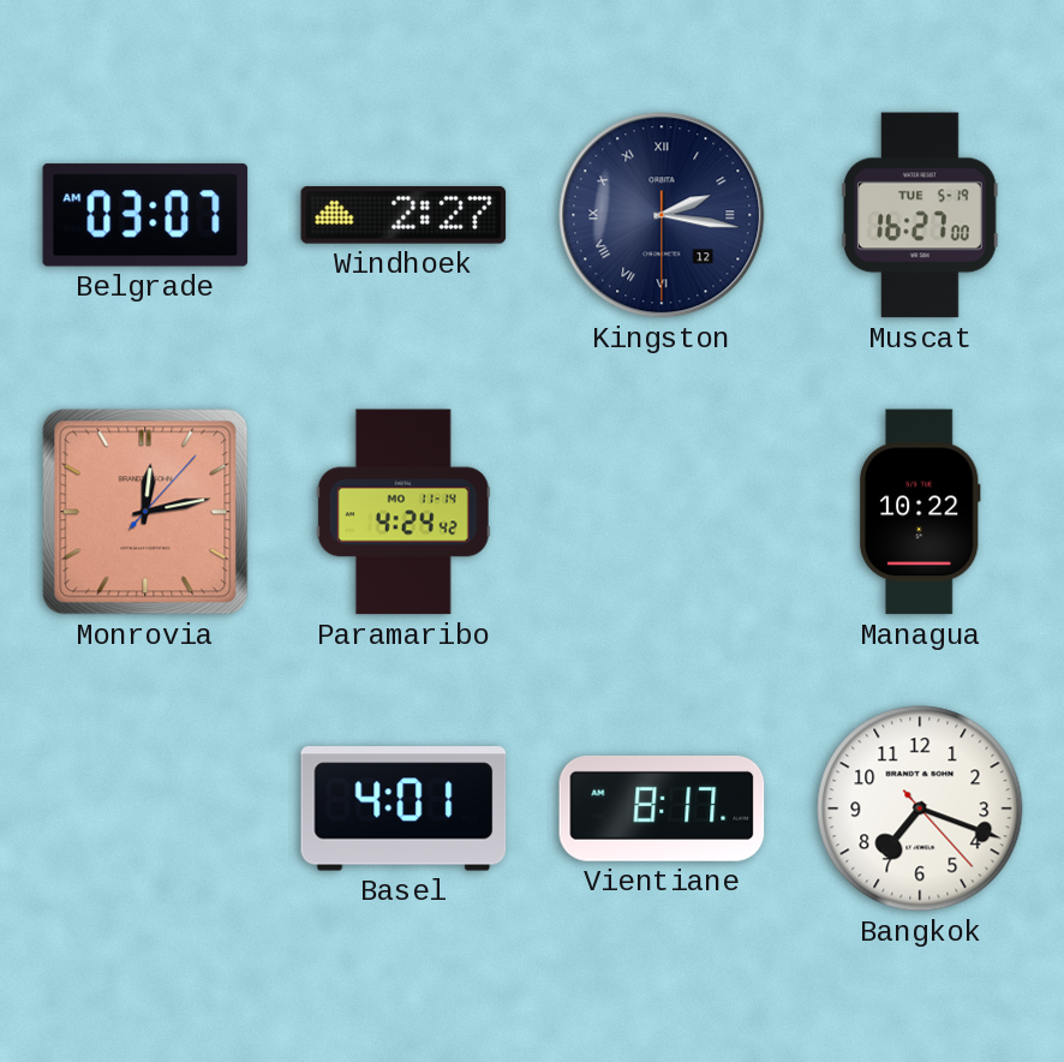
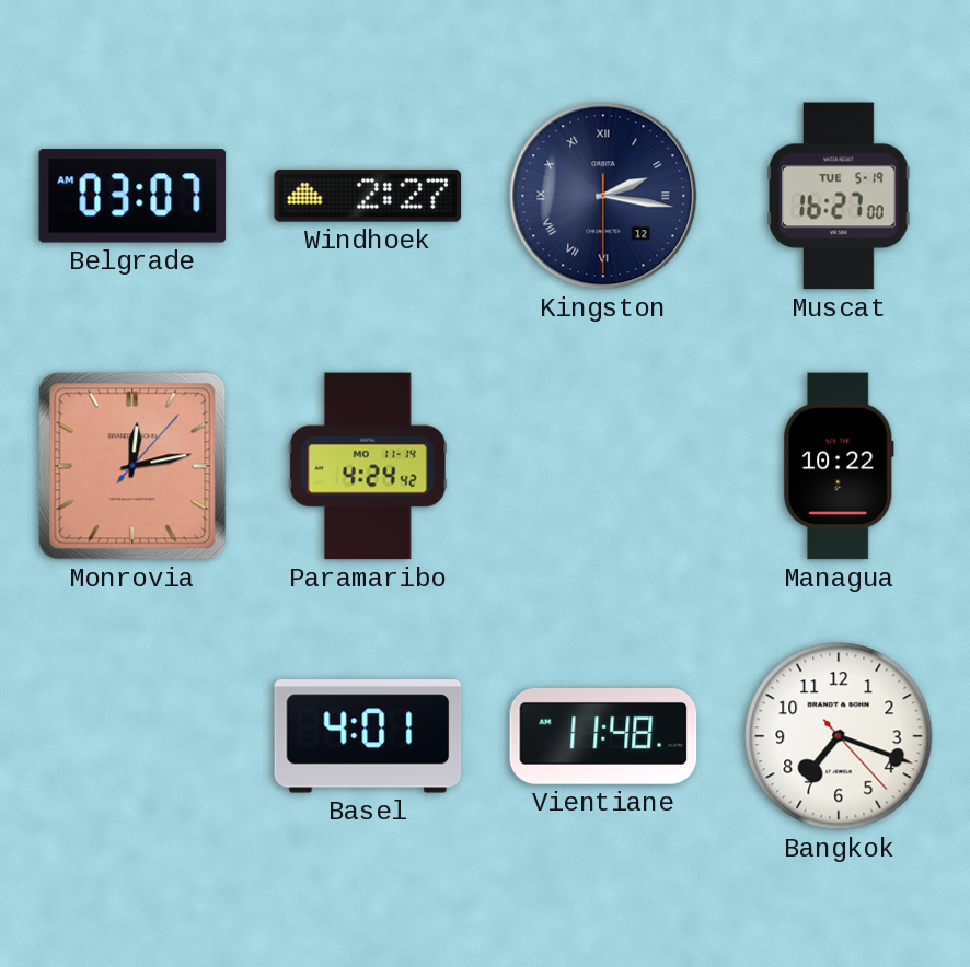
Vientiane: 8:17 -> 11:48 (603, 736)
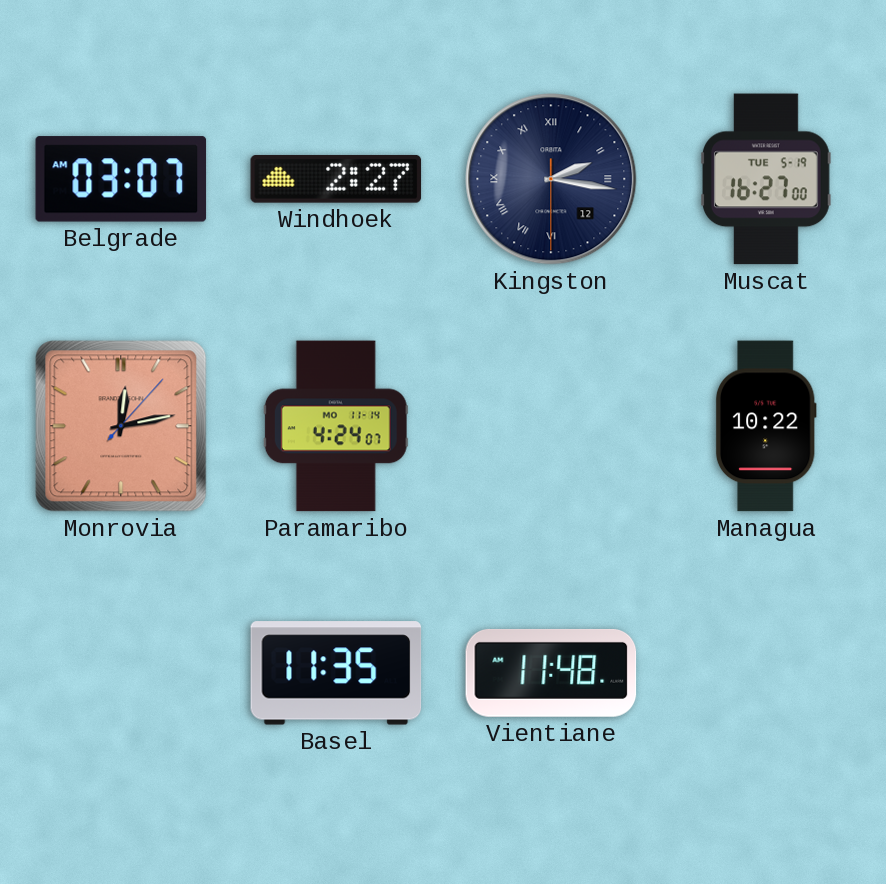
Paramaribo: 4:24:42 -> 4:24:07 (336, 426)
Basel: 4:01 -> 11:35 (336, 673)
Bangkok: 7:18 -> none (839, 736)
